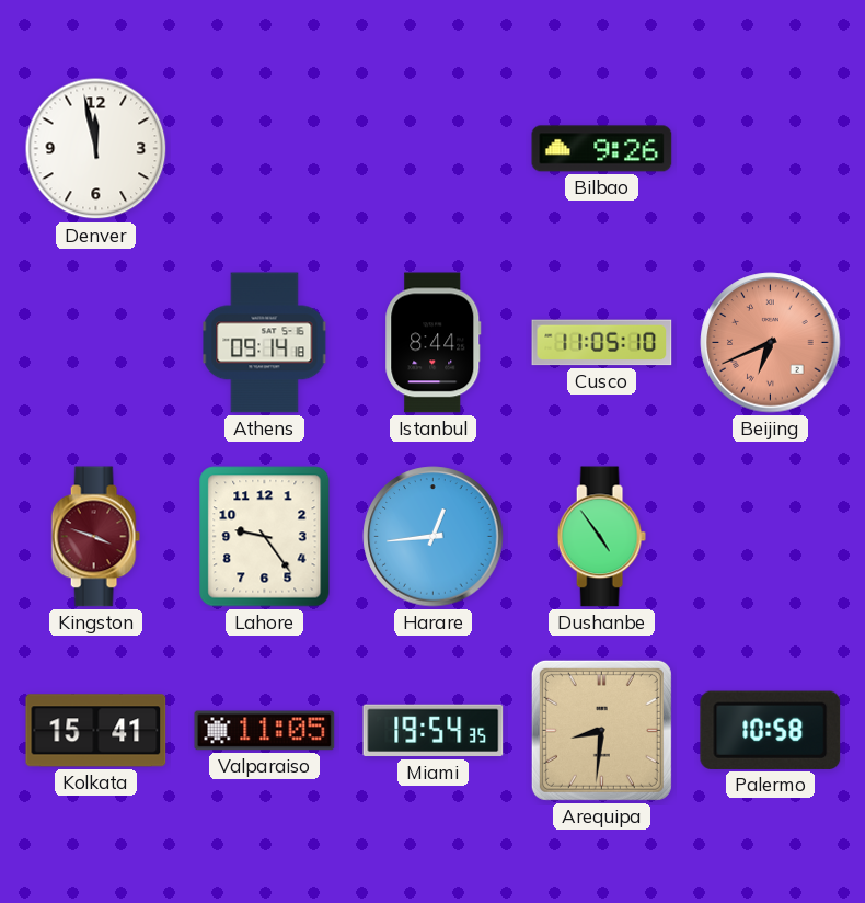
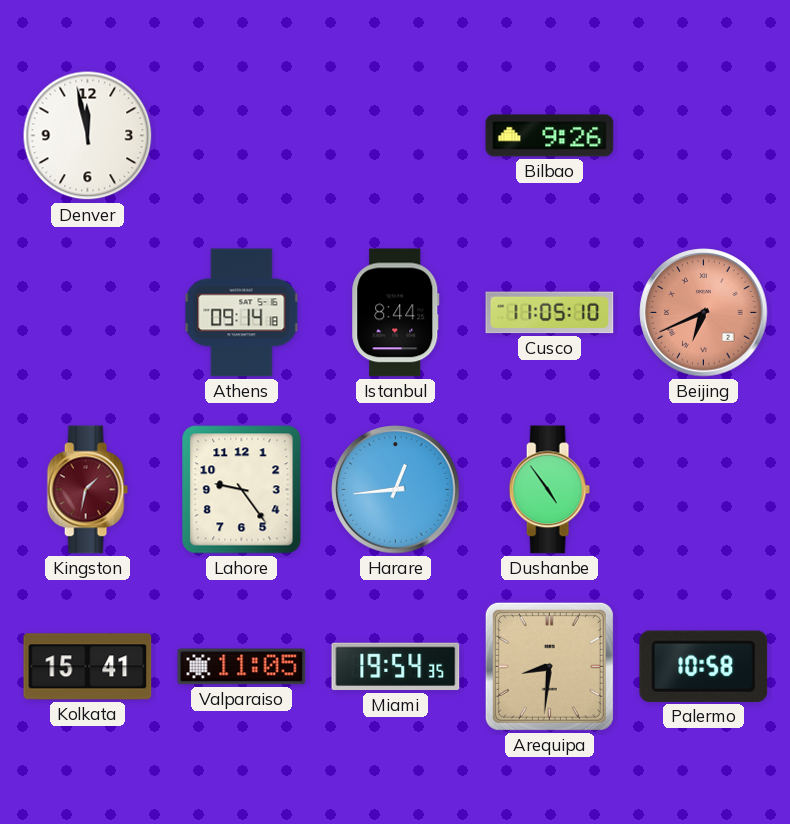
Kingston: 3:48 -> 1:32 (87, 490)
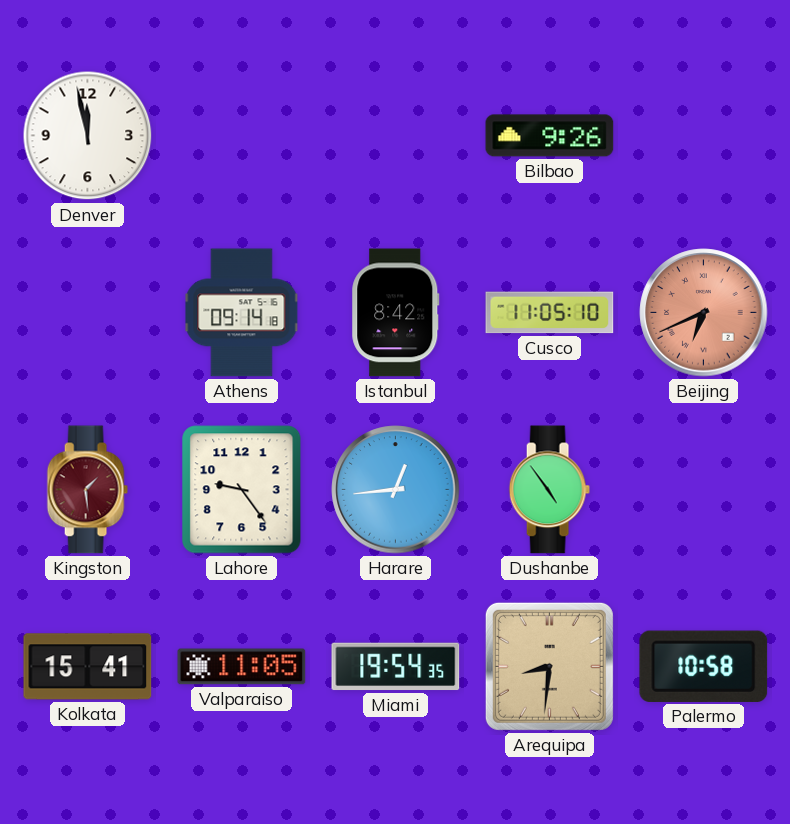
Istanbul: 8:44 -> 8:42 (396, 313)
Kingston: 1:32 -> 1:29 (87, 490)
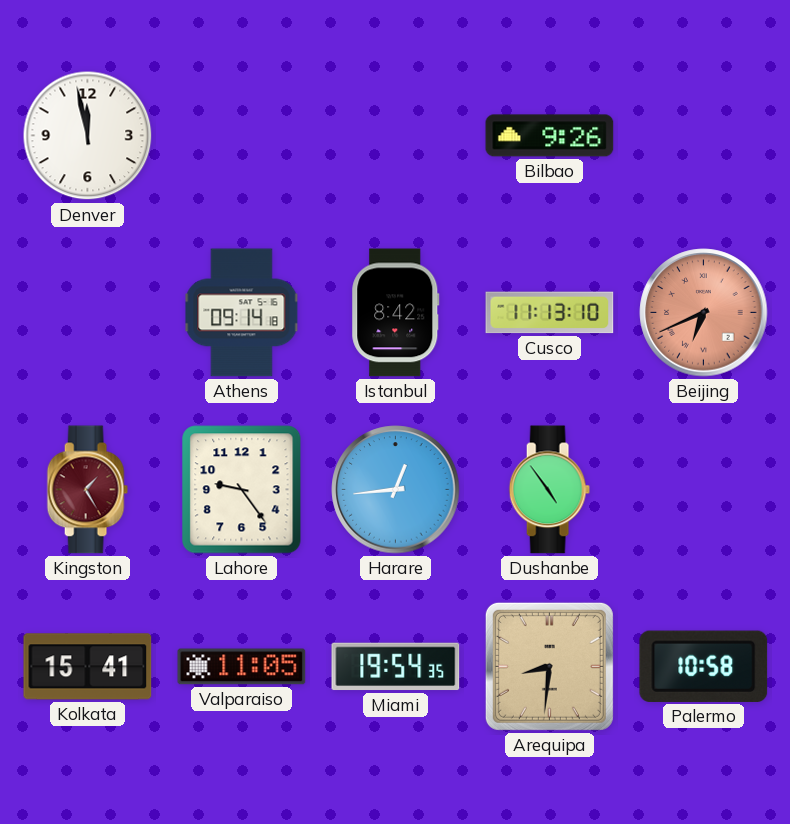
Cusco: 11:05 -> 11:13 (550, 313)
Kingston: 1:29 -> 1:25 (87, 490)
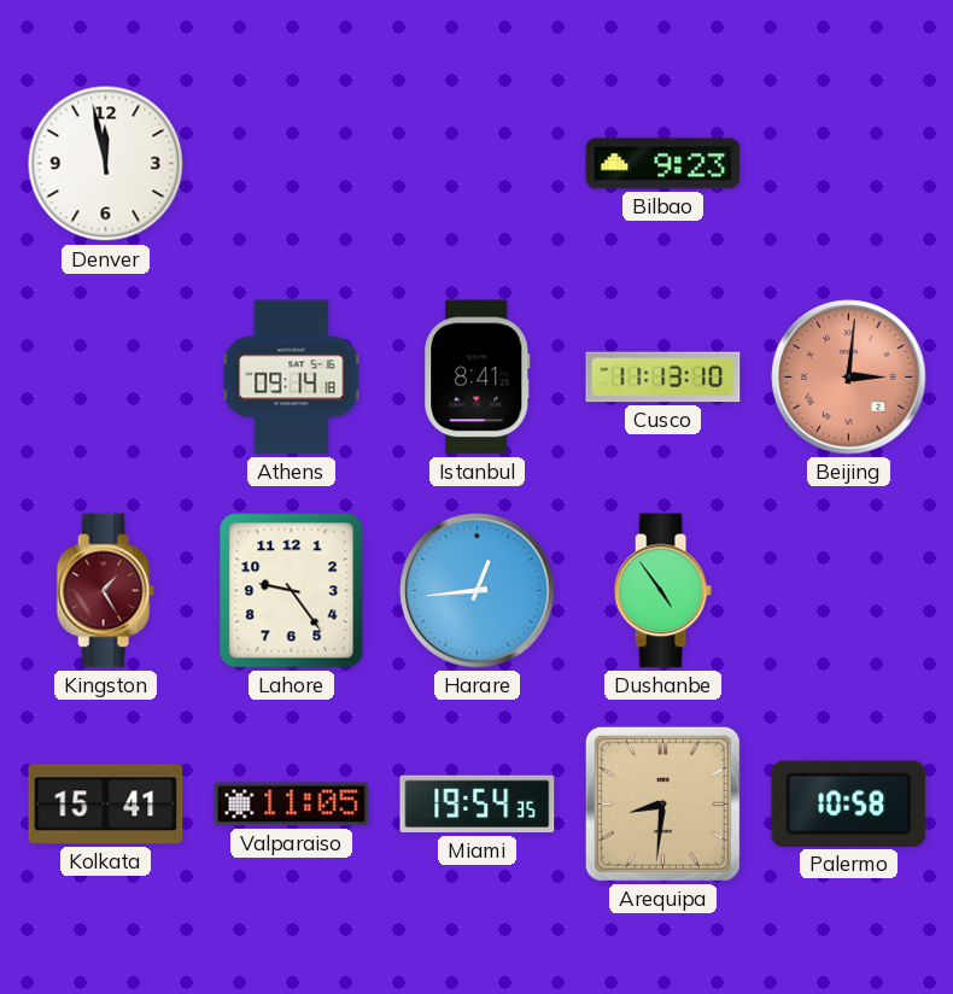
Bilbao: 9:26 -> 9:23 (663, 164)
Istanbul: 8:42 -> 8:41 (478, 378)
Beijing: 6:41 -> 3:01 (849, 378)
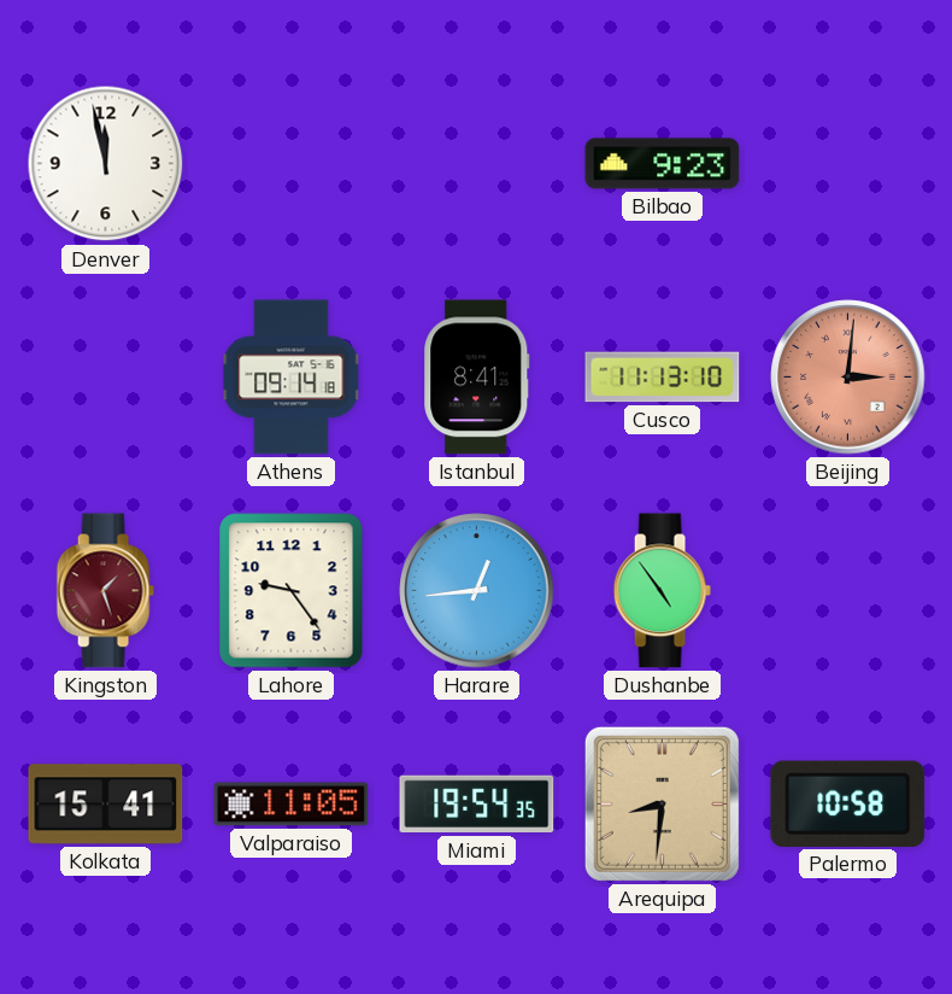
Kingston: 1:25 -> 1:27 (105, 591)
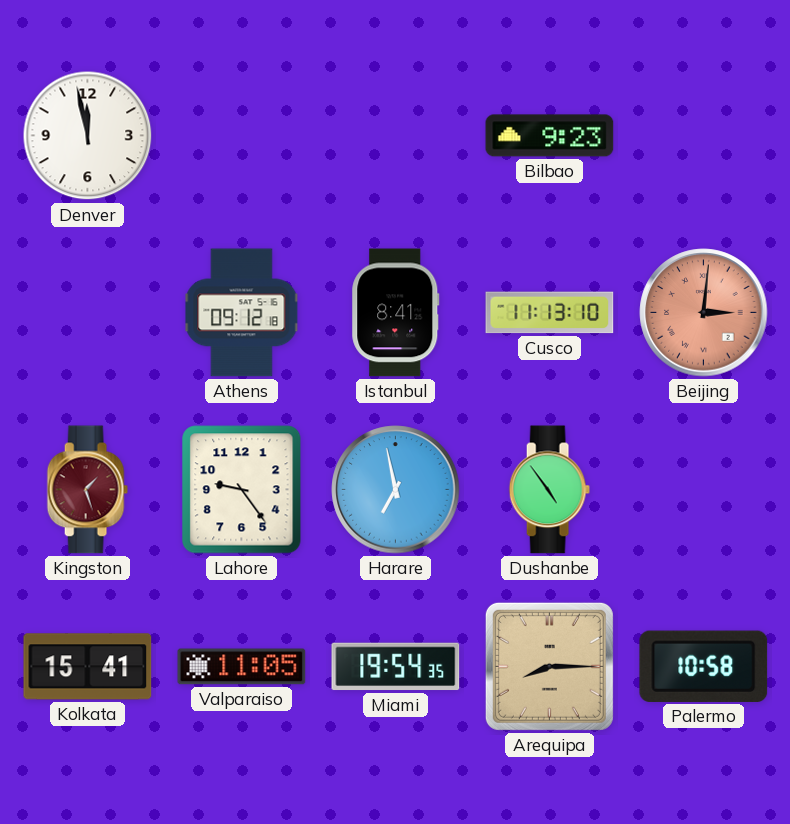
Athens: 09:14 -> 09:12 (242, 313)
Harare: 12:44 -> 6:58 (396, 490)
Arequipa: 8:31 -> 8:15 (549, 666)
